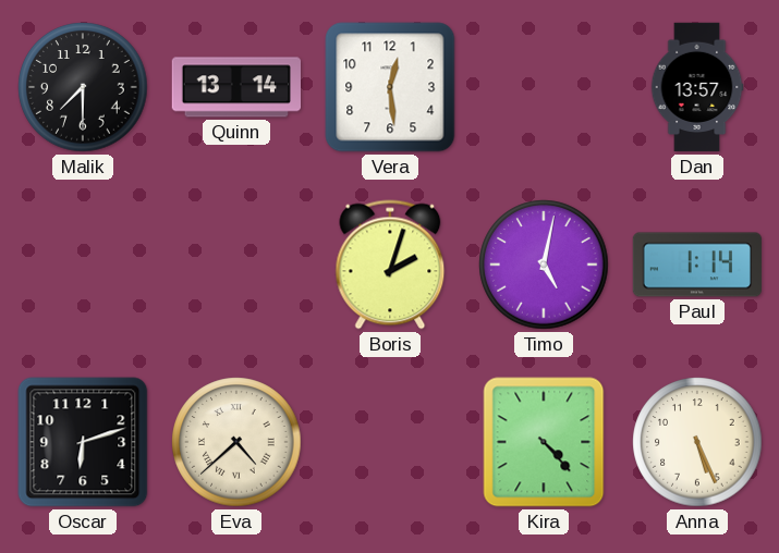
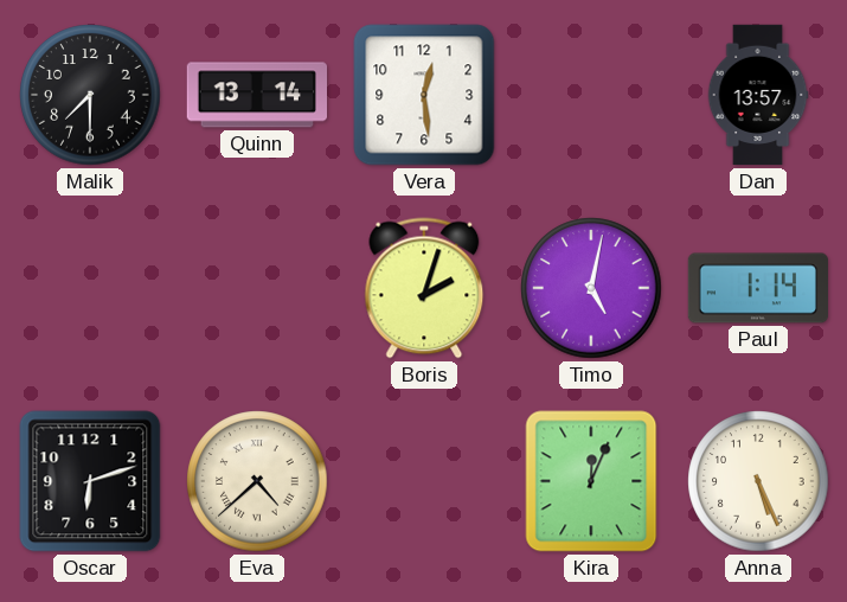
Kira: 4:23 -> 12:04 (591, 481)
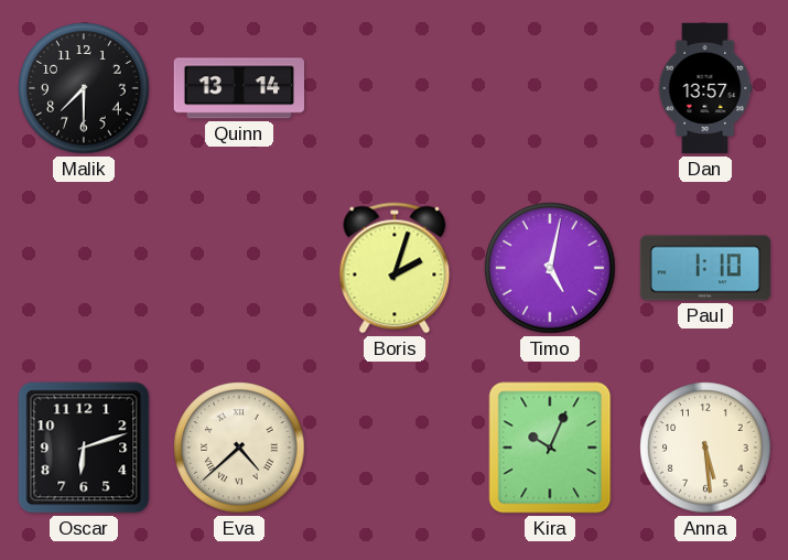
Vera: 12:29 -> none (424, 95)
Paul: 1:14 -> 1:10 (704, 268)
Kira: 12:04 -> 10:04 (550, 448)
Anna: 5:26 -> 5:29 (705, 448)
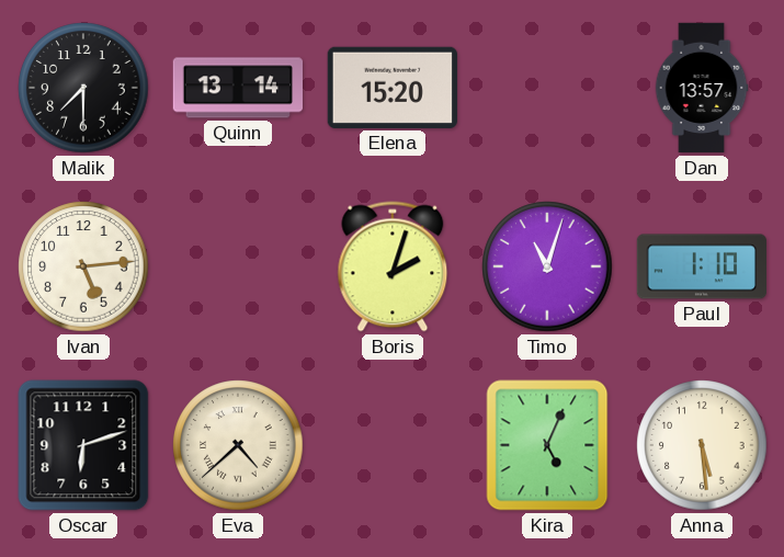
Elena: none -> 15:20 (393, 88)
Ivan: none -> 5:14 (83, 266)
Timo: 5:02 -> 11:03 (547, 266)
Kira: 10:04 -> 5:04 (547, 445)
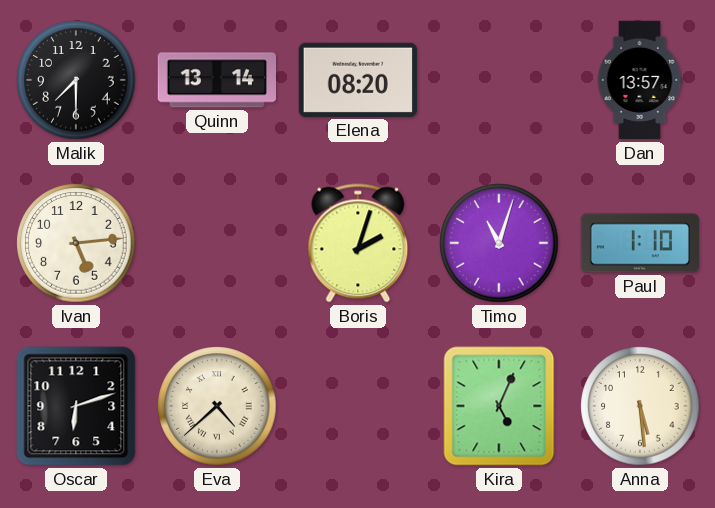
Elena: 15:20 -> 08:20 (358, 80)
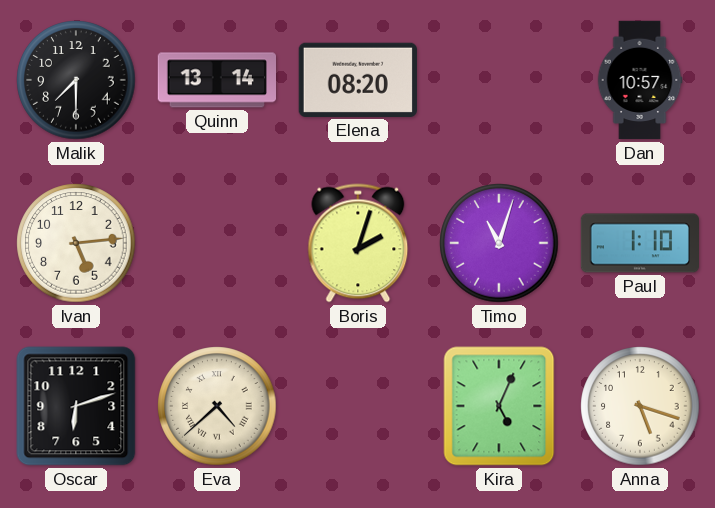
Dan: 13:57 -> 10:57 (640, 80)
Anna: 5:29 -> 5:18 (640, 406)
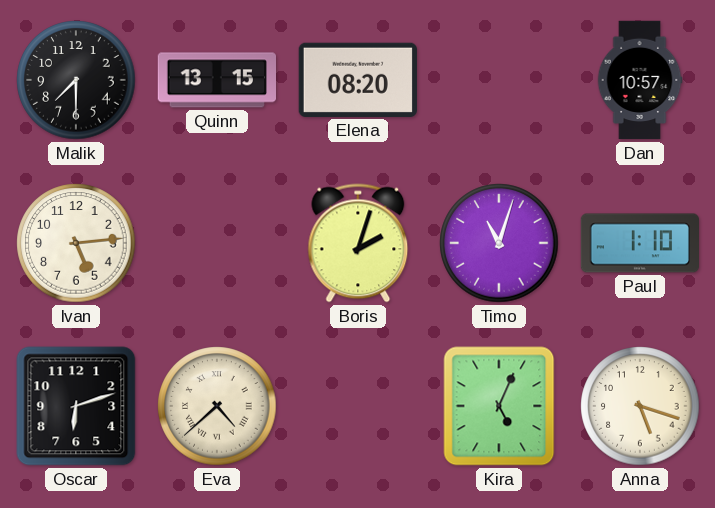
Quinn: 13:14 -> 13:15 (216, 80)
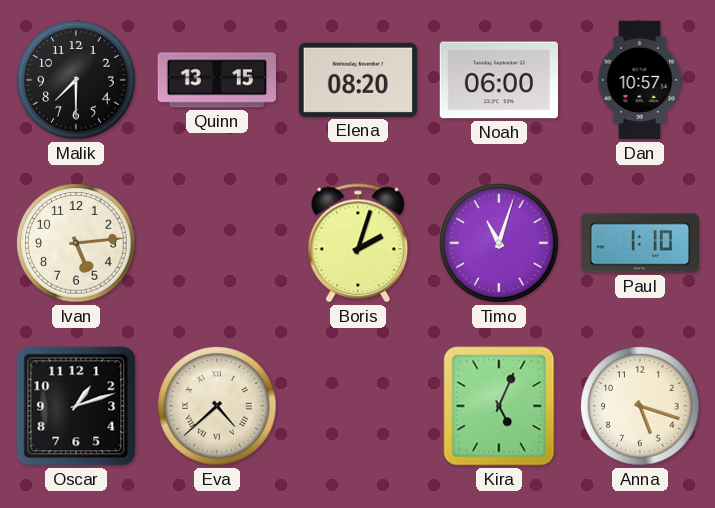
Noah: none -> 06:00 (498, 80)
Oscar: 6:12 -> 1:12 (76, 406)
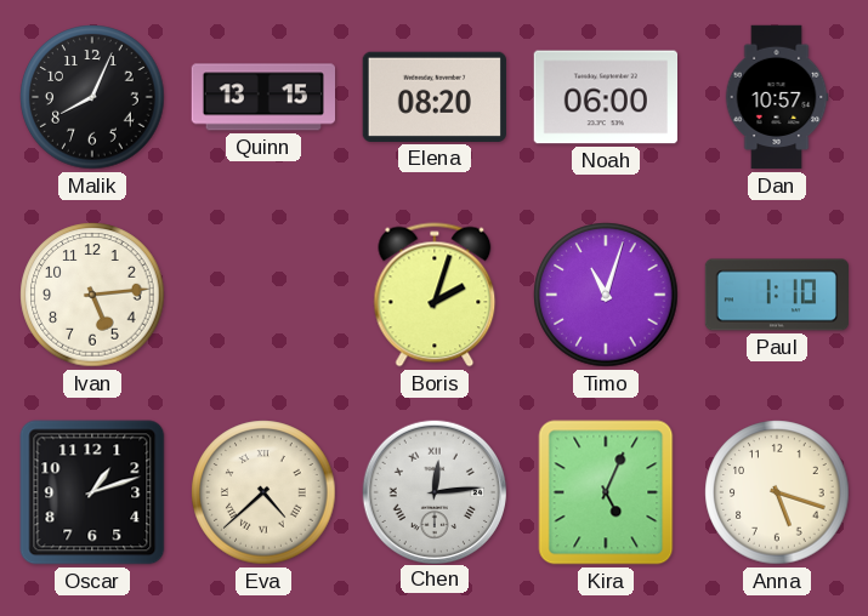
Malik: 7:30 -> 8:04 (92, 97)
Chen: none -> 12:14 (433, 491)
